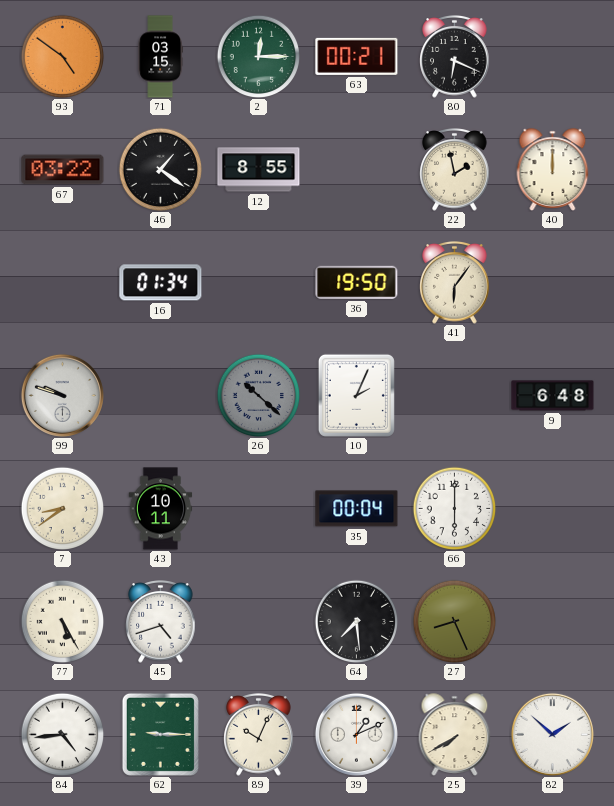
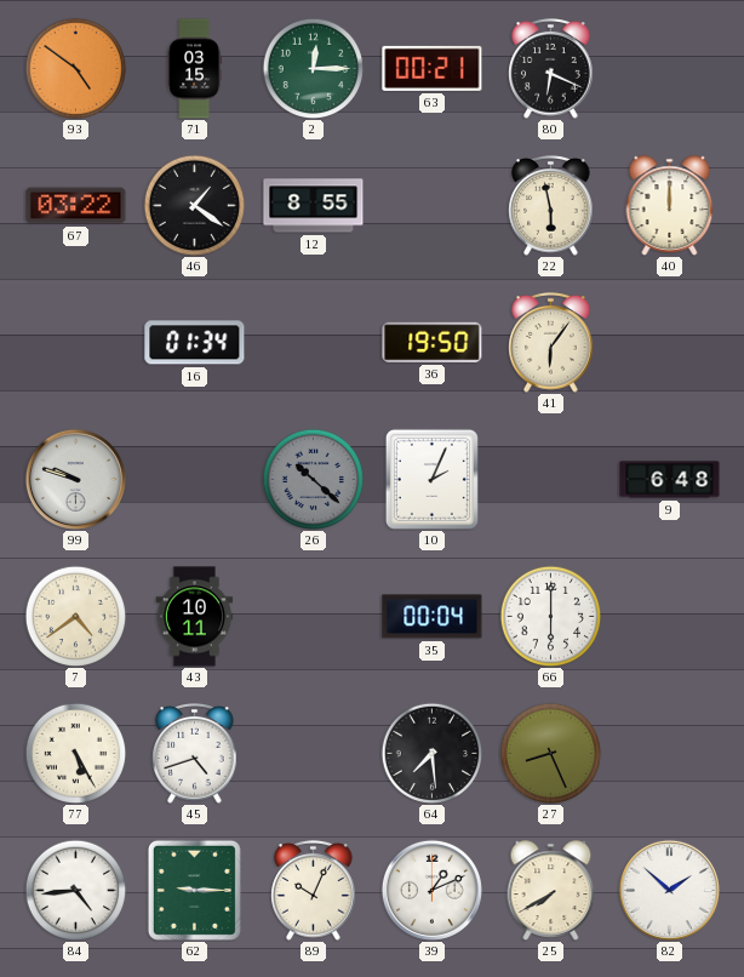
22: 1:58 -> 5:58 (551, 206)
7: 8:39 -> 4:39 (75, 616)
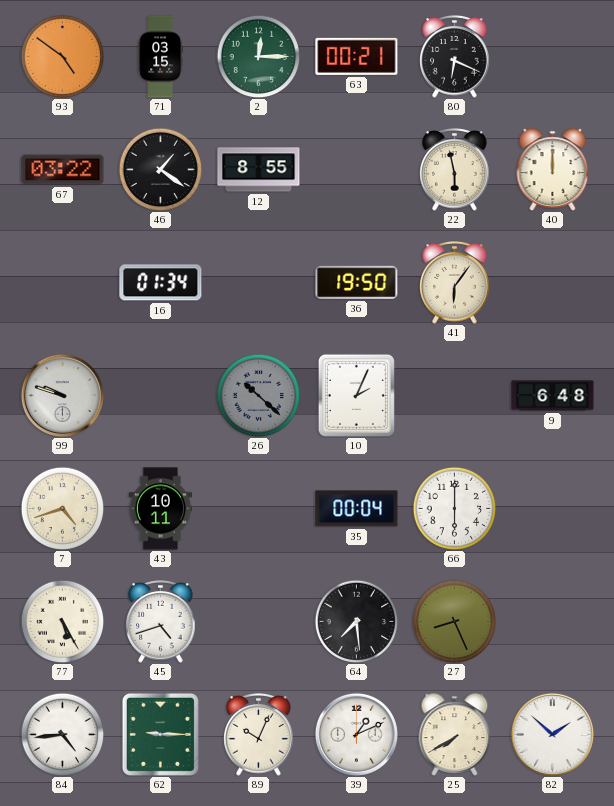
7: 4:39 -> 4:42 (62, 508)
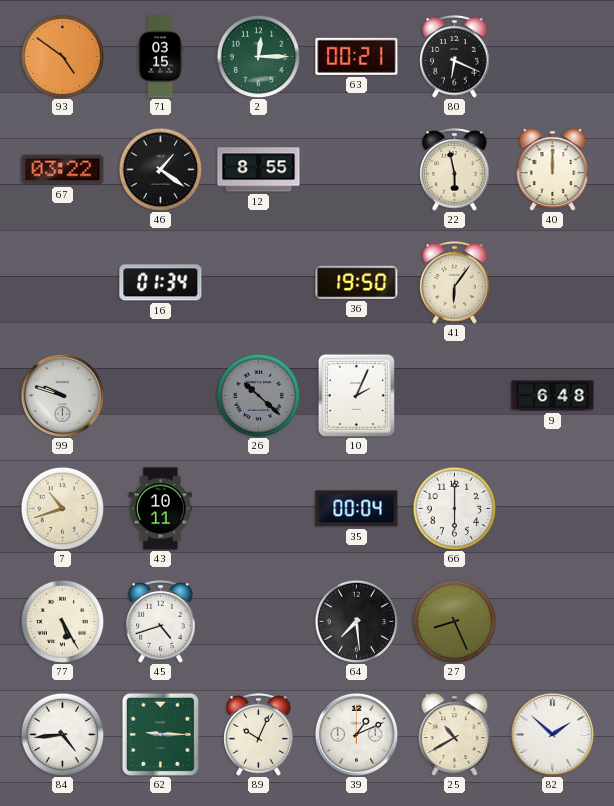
7: 4:42 -> 10:42 (62, 508)
25: 7:40 -> 10:40 (455, 735)
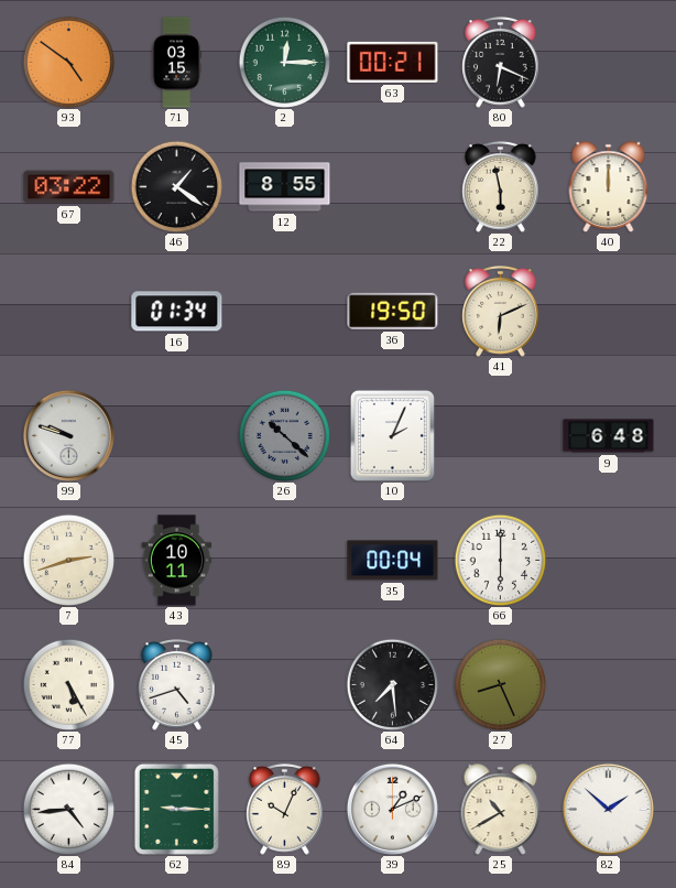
41: 6:06 -> 6:11 (501, 312)
7: 10:42 -> 2:42 (68, 560)
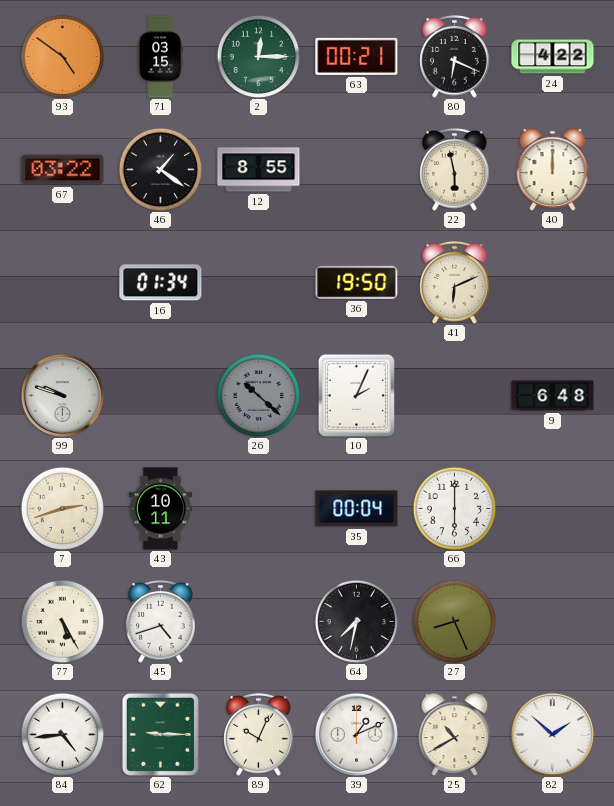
24: none -> 4:22 (553, 57)
64: 7:29 -> 7:32 (356, 621)
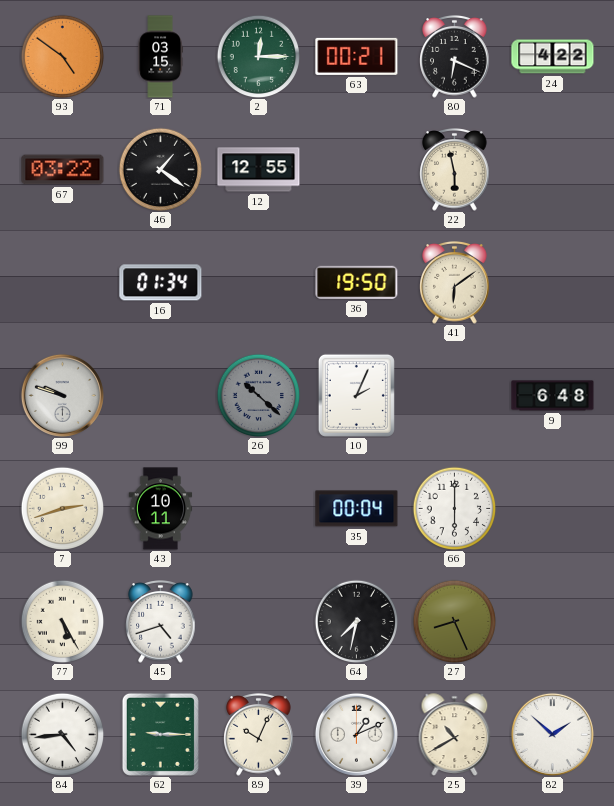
12: 8:55 -> 12:55 (259, 170)
40: 12:00 -> none (553, 170)
41: 6:11 -> 6:09 (455, 283)
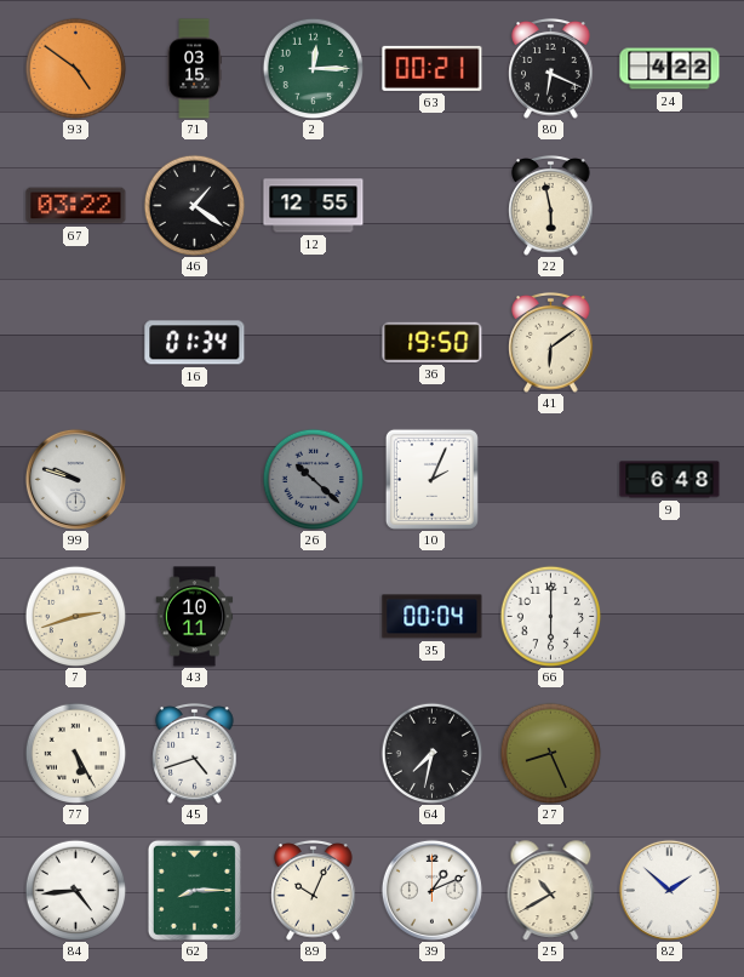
62: 9:15 -> 8:15 (194, 890)
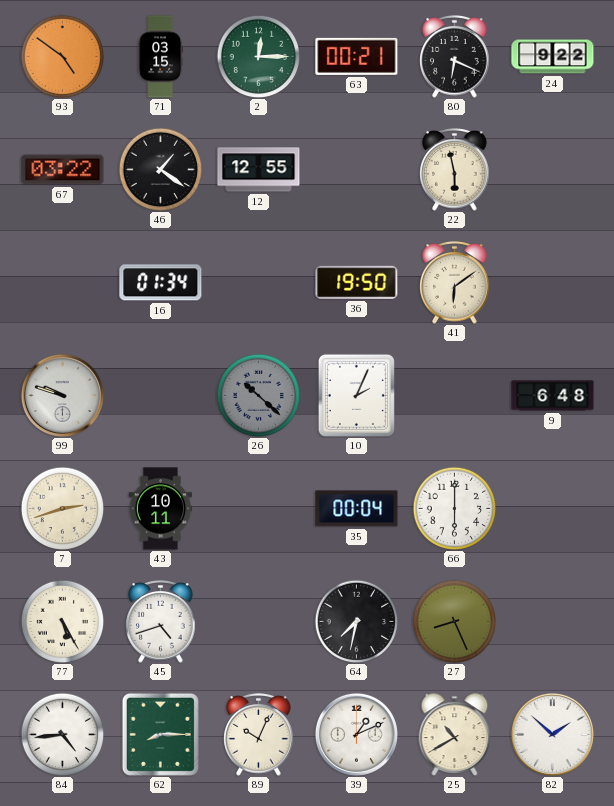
24: 4:22 -> 9:22 (553, 57)
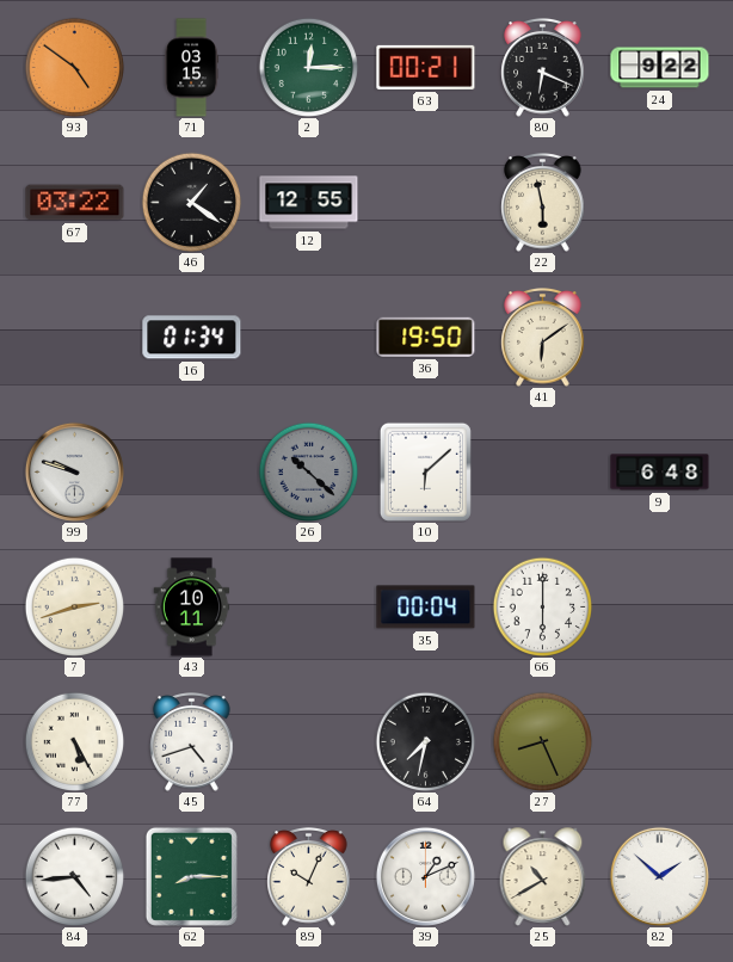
10: 2:04 -> 6:08 (425, 471)
